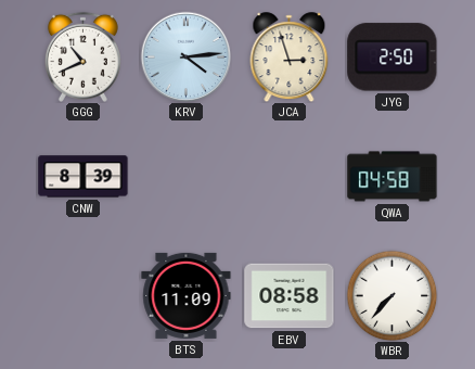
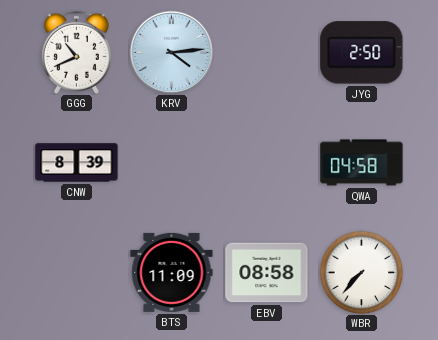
JCA: 2:57 -> none (290, 58)
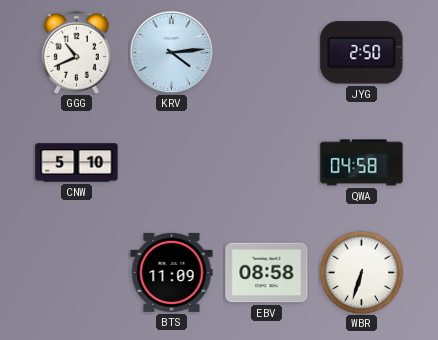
CNW: 8:39 -> 5:10 (77, 163)
WBR: 7:37 -> 6:33 (361, 272)
